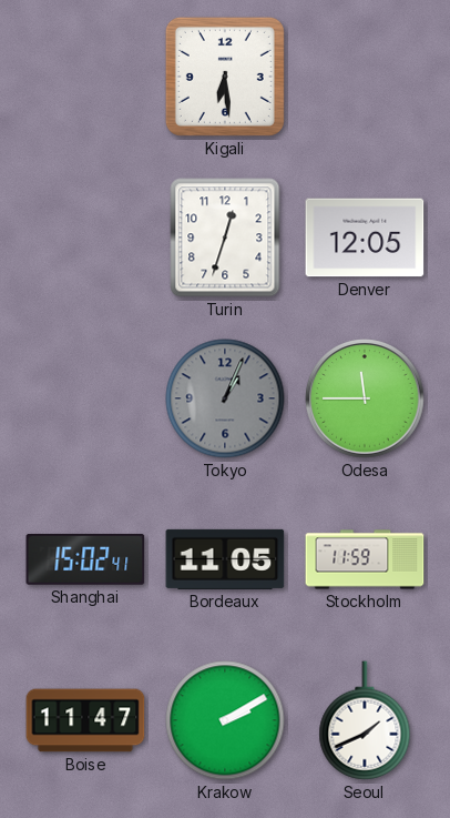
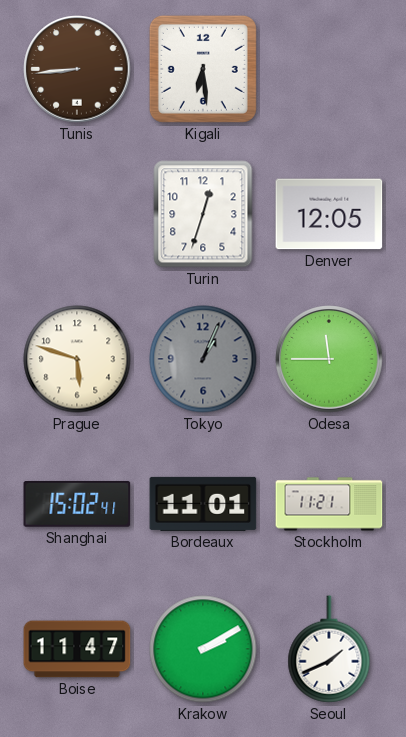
Tunis: none -> 8:44 (77, 69)
Prague: none -> 5:48 (77, 359)
Bordeaux: 11:05 -> 11:01 (203, 504)
Stockholm: 11:59 -> 11:21 (329, 504)
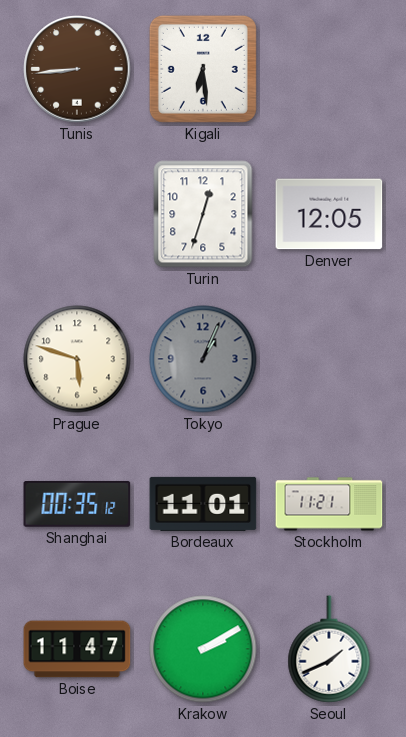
Odesa: 11:45 -> none (329, 359)
Shanghai: 15:02 -> 00:35 (77, 504)
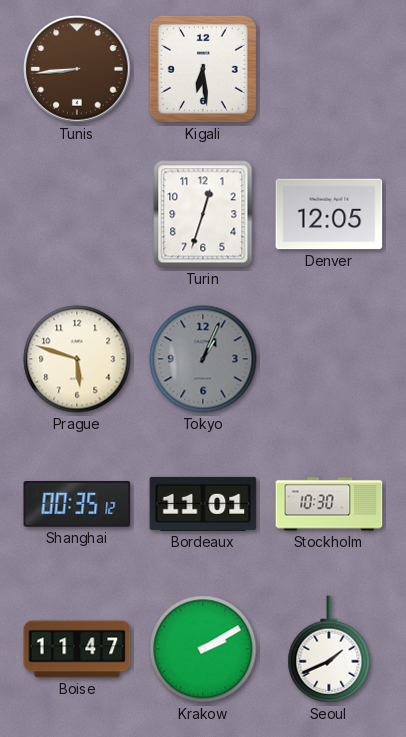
Stockholm: 11:21 -> 10:30 (329, 504)
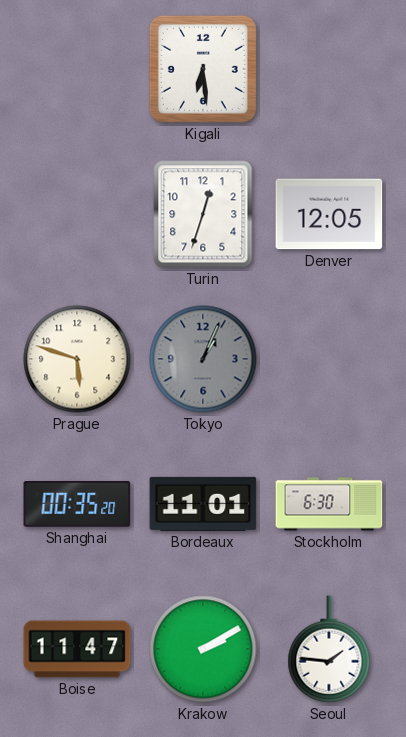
Tunis: 8:44 -> none (77, 69)
Shanghai: 00:35:12 -> 00:35:20 (77, 504)
Stockholm: 10:30 -> 6:30 (329, 504)
Seoul: 1:41 -> 1:46 (329, 649)
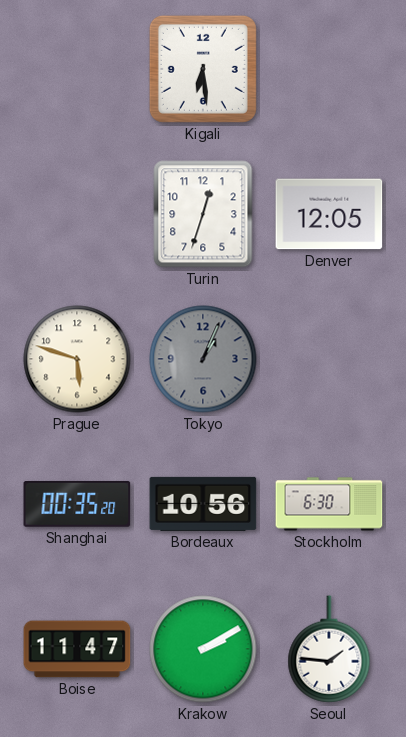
Bordeaux: 11:01 -> 10:56 (203, 504)
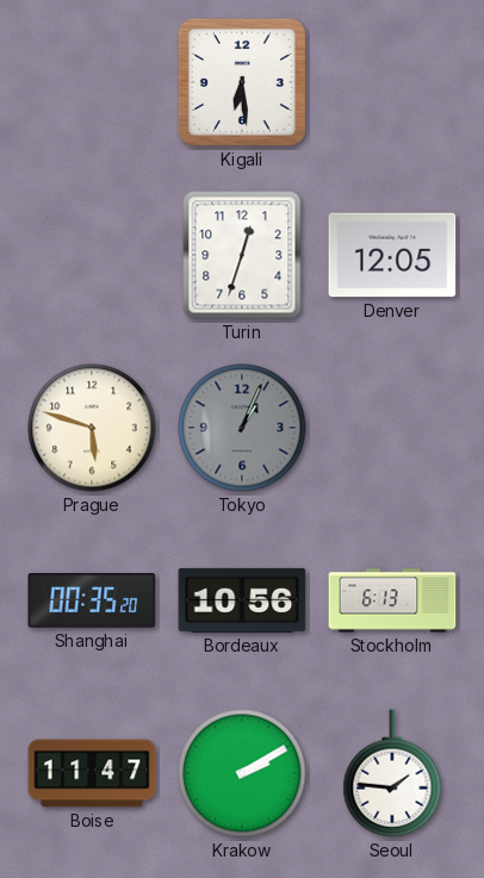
Stockholm: 6:30 -> 6:13 (392, 600)
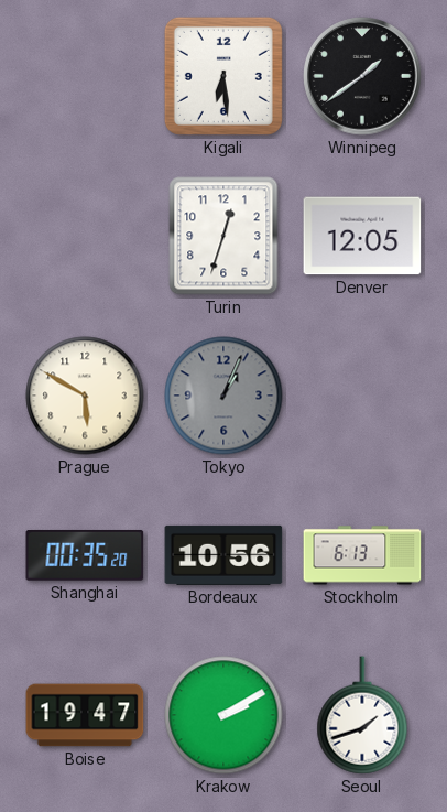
Winnipeg: none -> 1:39 (362, 76)
Prague: 5:48 -> 5:50 (85, 396)
Boise: 11:47 -> 19:47 (85, 715)
Seoul: 1:46 -> 1:42 (362, 715)
